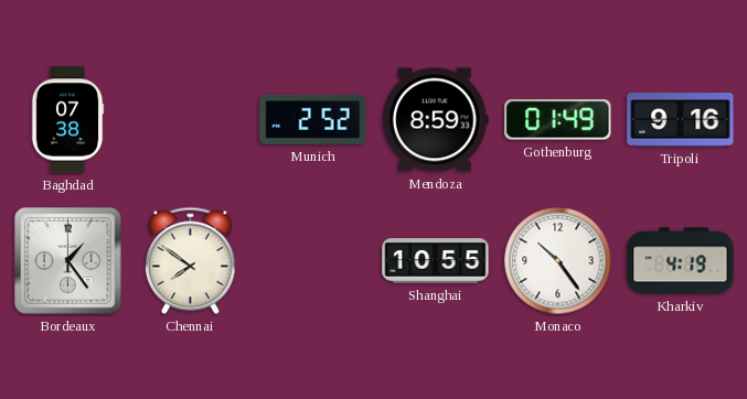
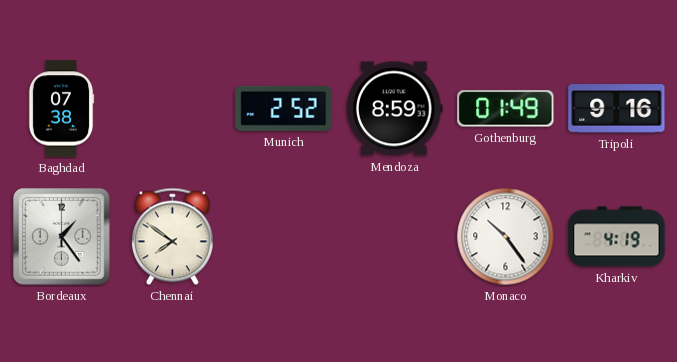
Shanghai: 10:55 -> none (436, 261)
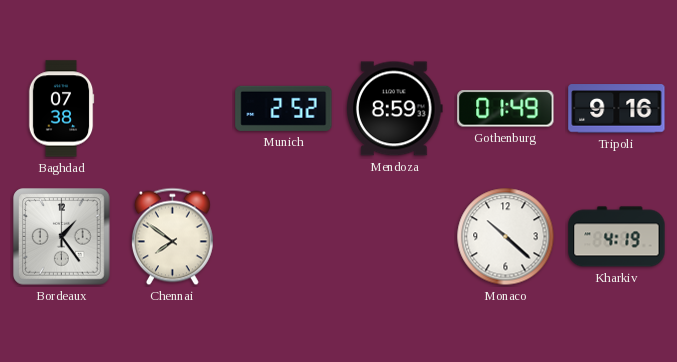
Monaco: 10:24 -> 10:22 (506, 237)
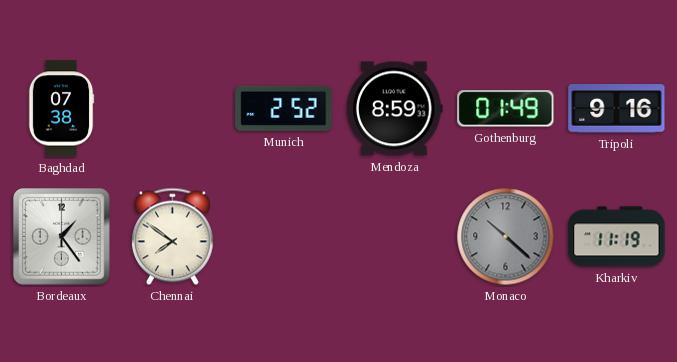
Monaco dial: white -> grey (506, 237)
Kharkiv: 4:19 -> 11:19 (617, 237)
